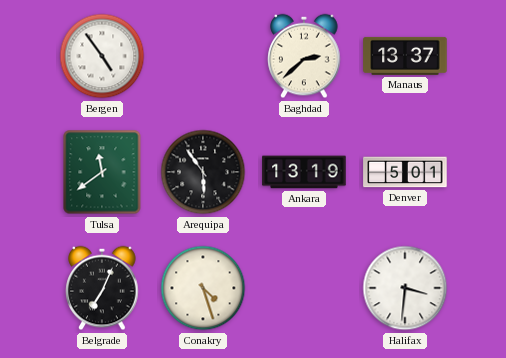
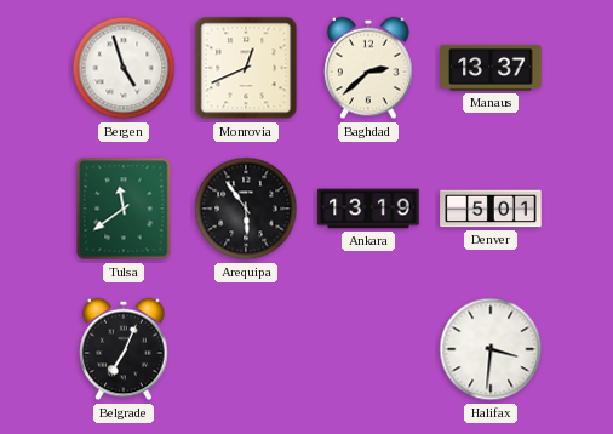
Bergen: 4:54 -> 4:57 (124, 68)
Monrovia: none -> 12:41 (246, 68)
Conakry: 4:27 -> none (203, 288)
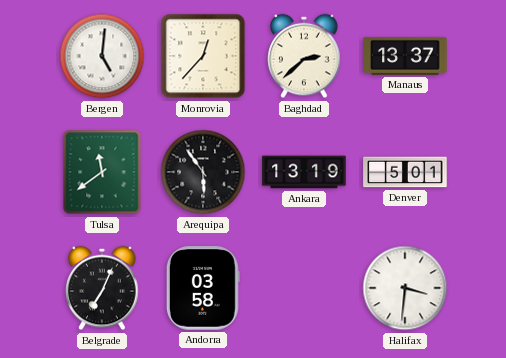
Bergen: 4:57 -> 5:01 (102, 56)
Monrovia: 12:41 -> 12:37 (203, 56)
Andorra: none -> 03:58 (203, 288)
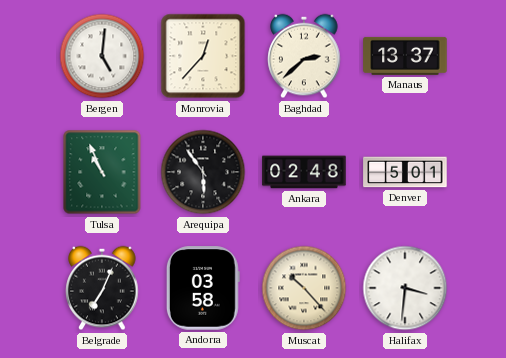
Tulsa: 11:39 -> 10:56 (102, 172)
Ankara: 13:19 -> 02:48 (304, 172)
Muscat: none -> 10:23 (304, 288)
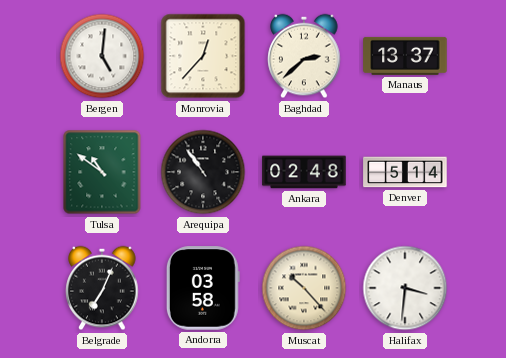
Tulsa: 10:56 -> 10:51 (102, 172)
Arequipa: 5:54 -> 10:54 (203, 172)
Denver: 5:01 -> 5:14 (405, 172)
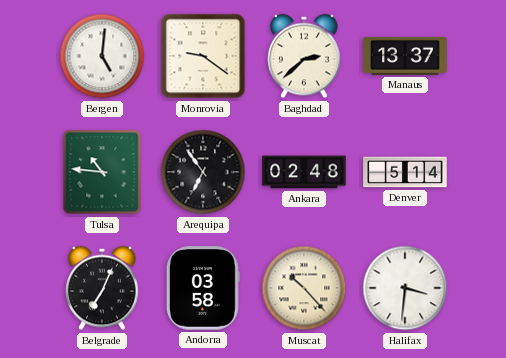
Monrovia: 12:37 -> 9:21 (203, 56)
Tulsa: 10:51 -> 10:46 (102, 172)
Arequipa: 10:54 -> 6:54 (203, 172)
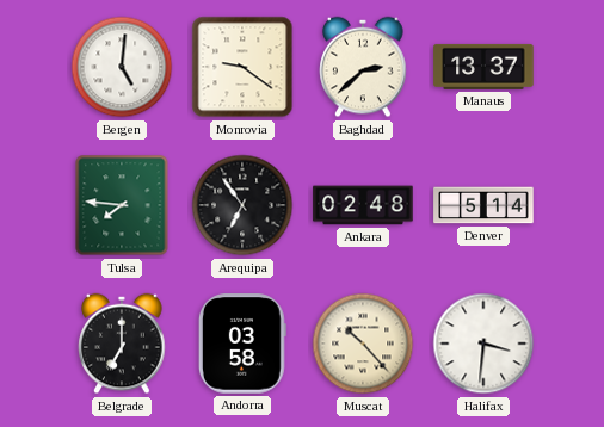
Tulsa: 10:46 -> 7:46 (122, 205)
Belgrade: 7:04 -> 7:00 (122, 344)
